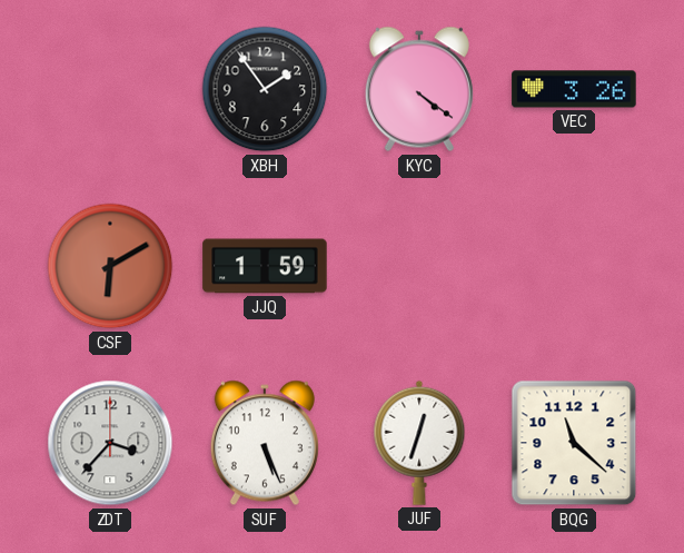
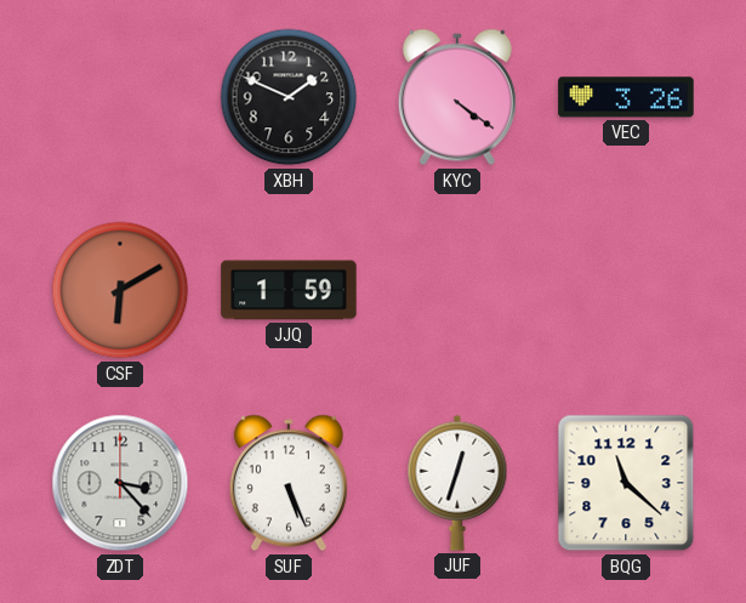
XBH: 1:54 -> 1:49 (289, 97)
ZDT: 3:37 -> 3:23 (120, 483)
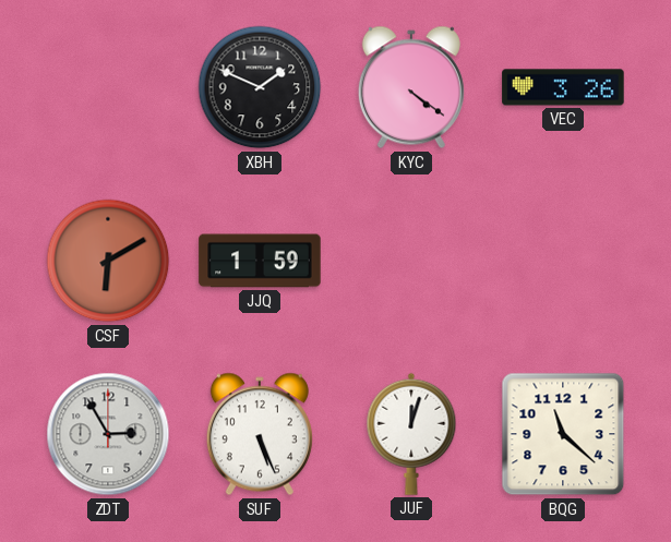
ZDT: 3:23 -> 2:55 (108, 434)
JUF: 12:33 -> 12:03 (411, 434)
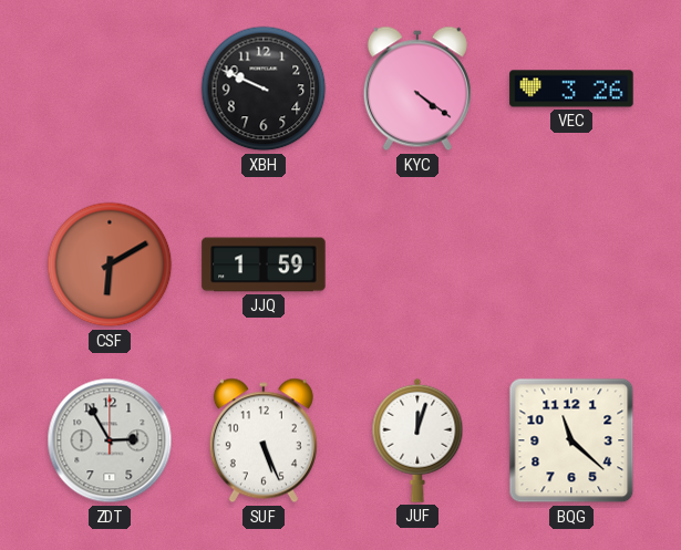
XBH: 1:49 -> 9:49 (264, 89)
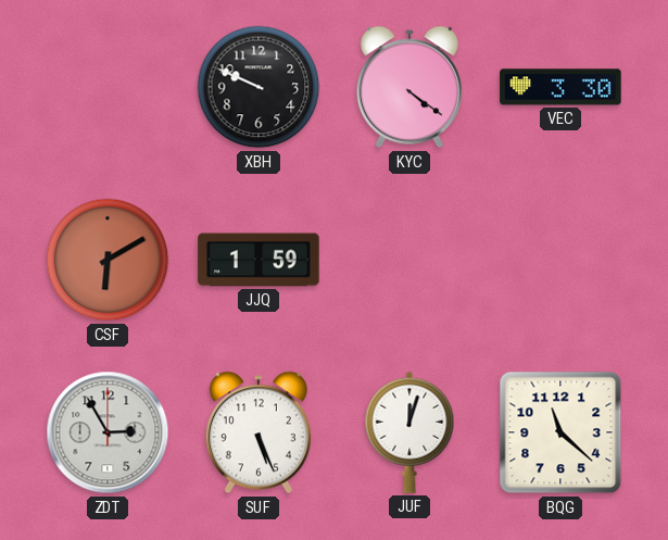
VEC: 3:26 -> 3:30 (560, 87)
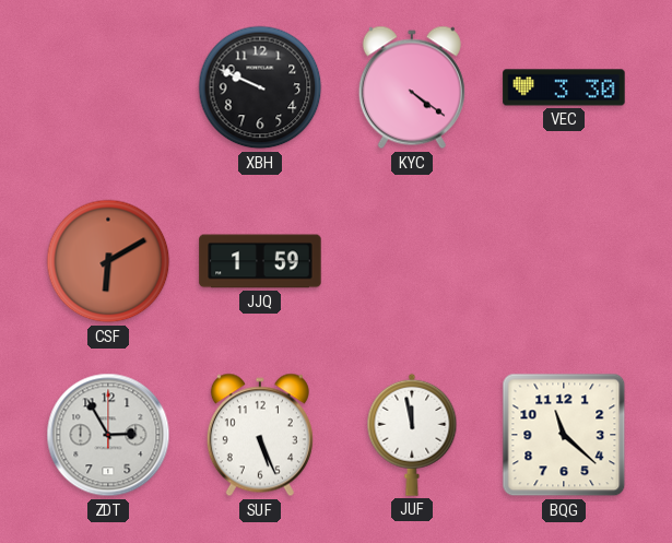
JUF: 12:03 -> 11:58 (412, 435)
